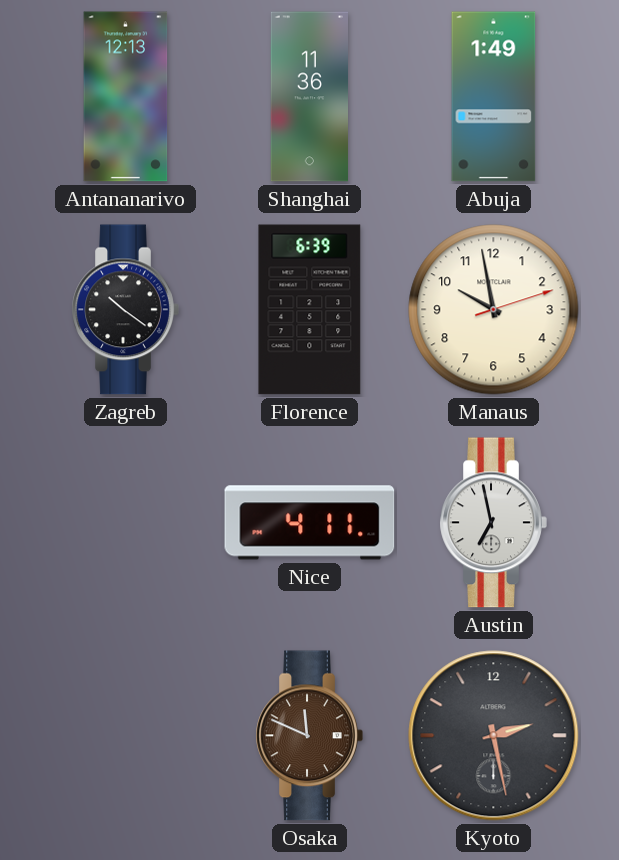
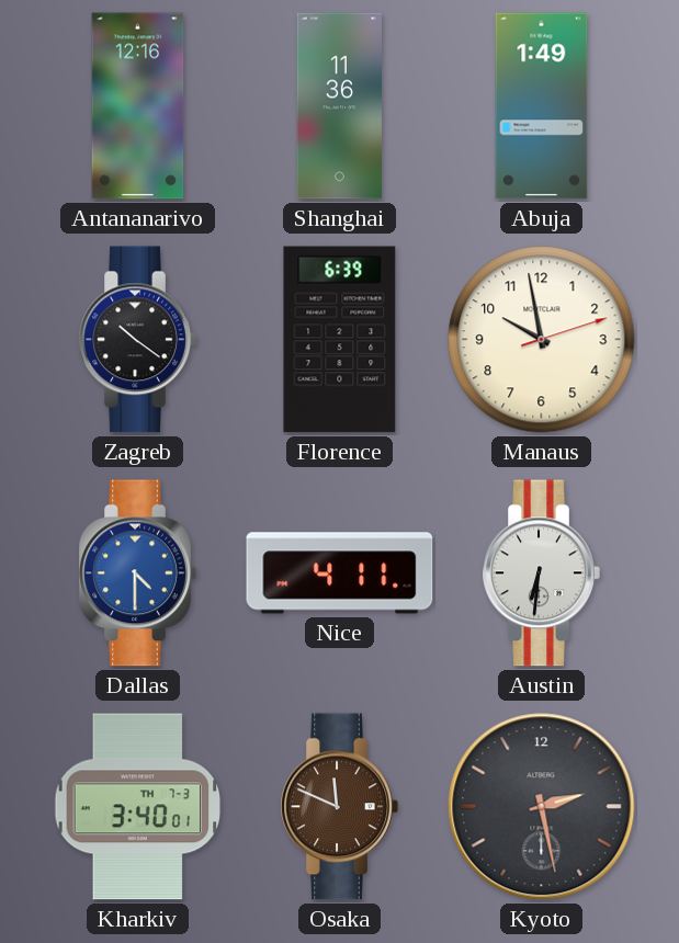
Antananarivo: 12:13 -> 12:16 (138, 106)
Dallas: none -> 4:30 (137, 573)
Austin: 6:58 -> 6:31 (541, 573)
Kharkiv: none -> 3:40 (138, 807)
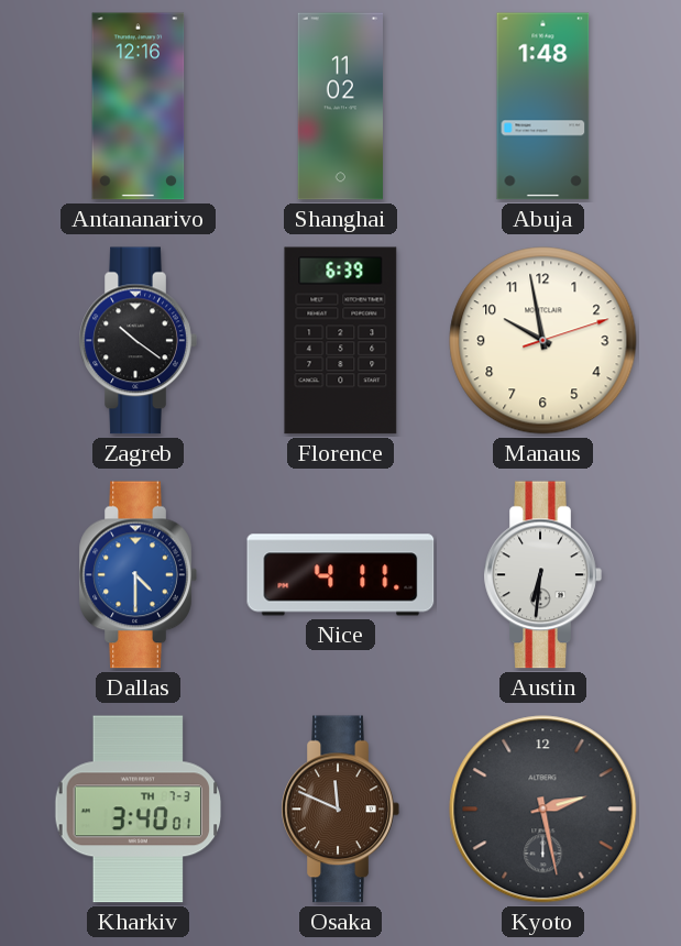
Shanghai: 11:36 -> 11:02 (340, 107)
Abuja: 1:49 -> 1:48 (543, 107)
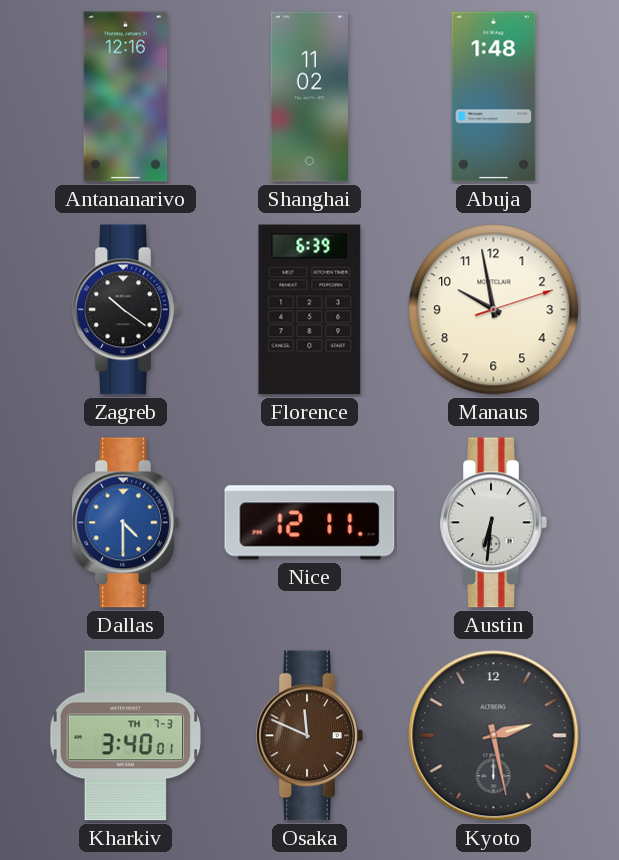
Nice: 4:11 -> 12:11 (310, 523)
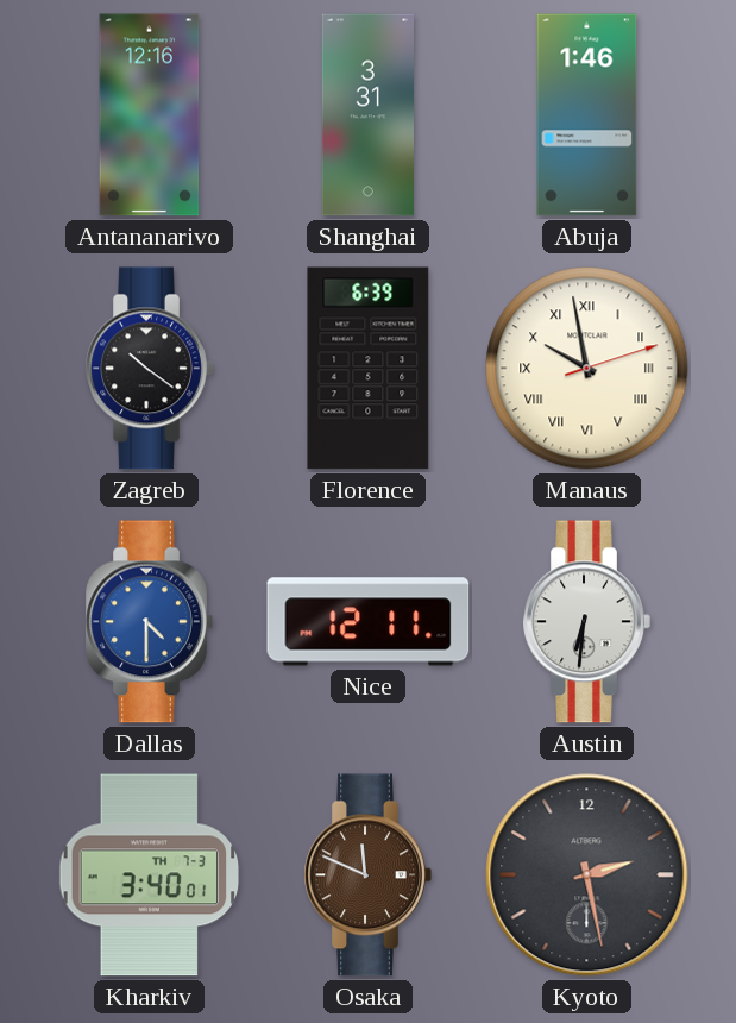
Shanghai: 11:02 -> 3:31 (367, 115)
Abuja: 1:48 -> 1:46 (587, 115)
Manaus numerals: Arabic -> Roman (587, 369)
